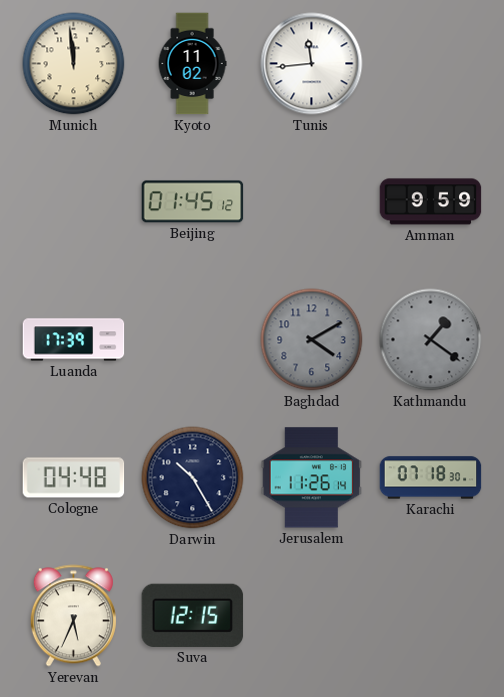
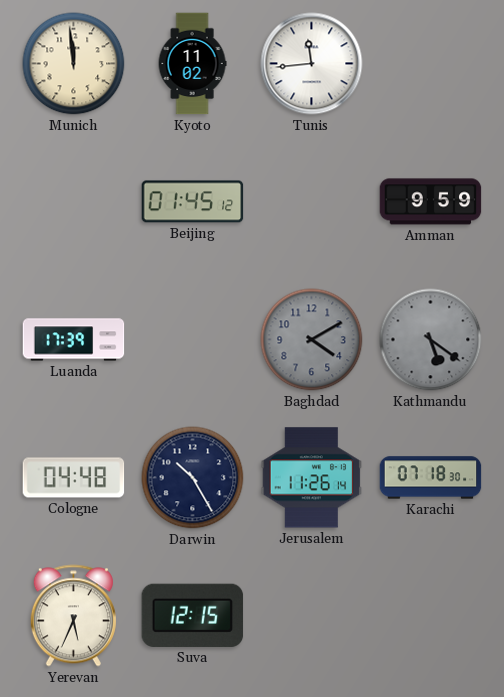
Kathmandu: 1:21 -> 5:21 (431, 340)
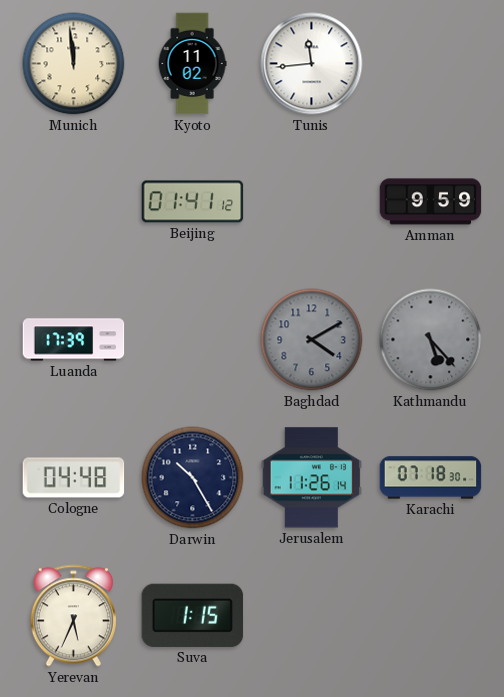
Beijing: 01:45 -> 01:41 (193, 202)
Kathmandu: 5:21 -> 5:23 (431, 340)
Suva: 12:15 -> 1:15 (193, 615)
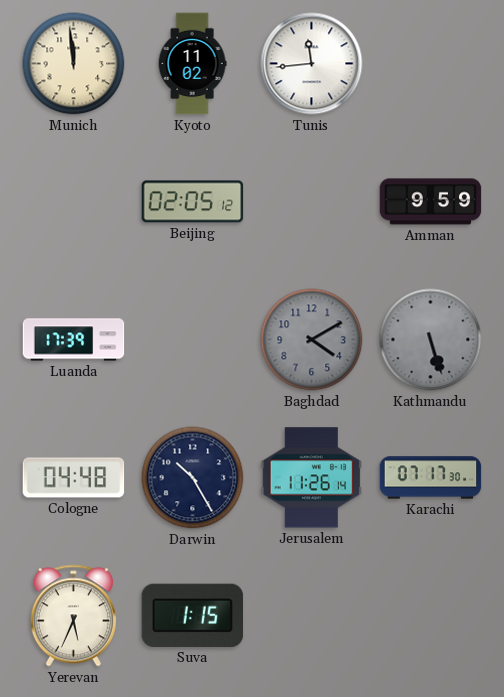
Beijing: 01:41 -> 02:05 (193, 202)
Kathmandu: 5:23 -> 5:27 (431, 340)
Karachi: 07:18 -> 07:17 (431, 478)
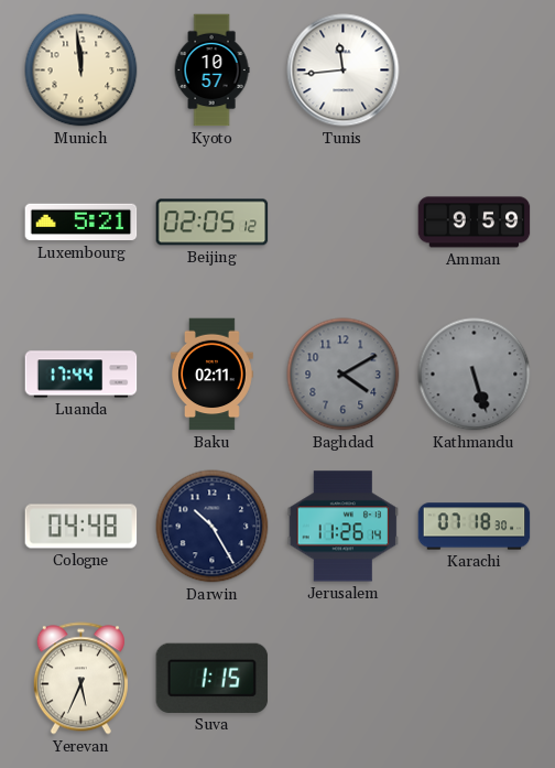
Kyoto: 11:02 -> 10:57 (211, 71)
Luxembourg: none -> 5:21 (81, 223)
Luanda: 17:39 -> 17:44 (81, 375)
Baku: none -> 02:11 (213, 375)
Karachi: 07:17 -> 07:18 (475, 527)
